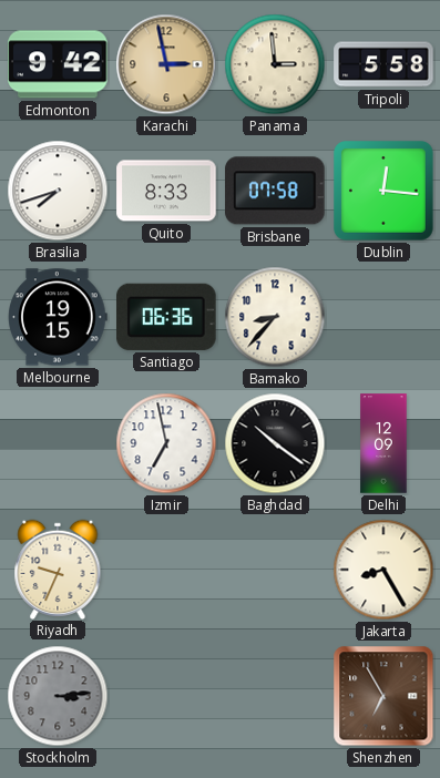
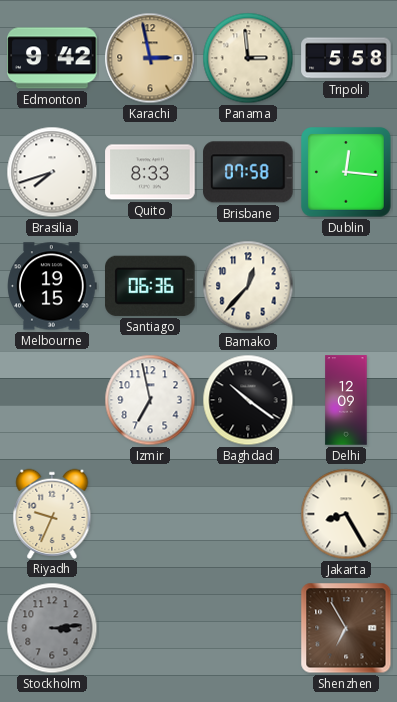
Bamako: 8:37 -> 12:37 (248, 286)
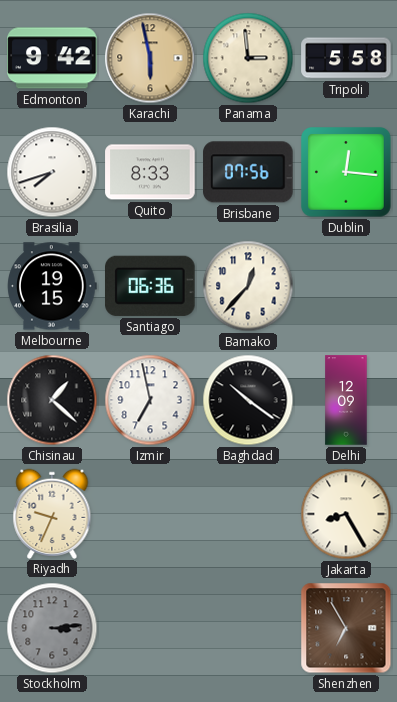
Karachi: 2:58 -> 5:58 (150, 58)
Brisbane: 07:58 -> 07:56 (248, 172)
Chisinau: none -> 1:22 (52, 400)
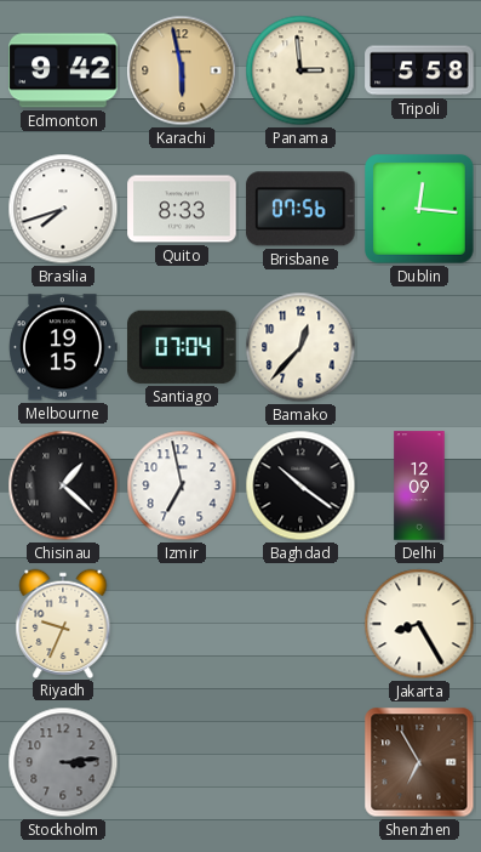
Santiago: 06:36 -> 07:04 (183, 347)
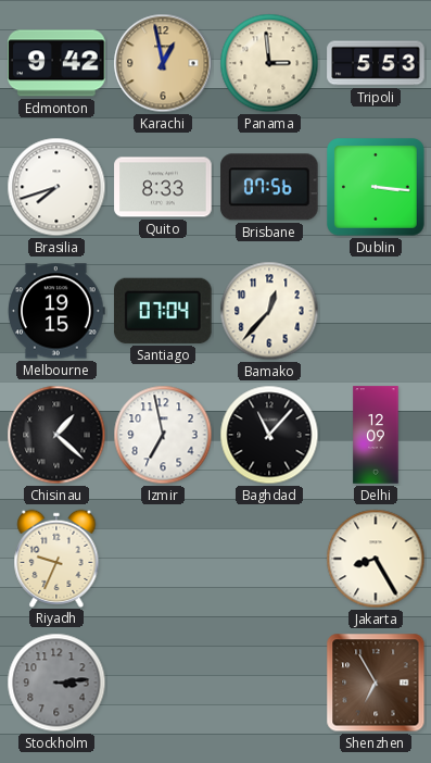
Karachi: 5:58 -> 12:58 (163, 63)
Tripoli: 5:58 -> 5:53 (376, 63)
Dublin: 12:16 -> 3:16 (377, 188)
Baghdad: 10:21 -> 11:07 (269, 435)
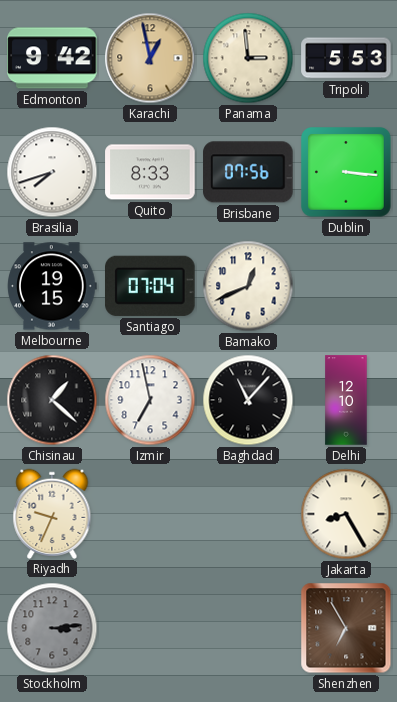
Bamako: 12:37 -> 12:41 (248, 286)
Delhi: 12:09 -> 12:10 (346, 400)
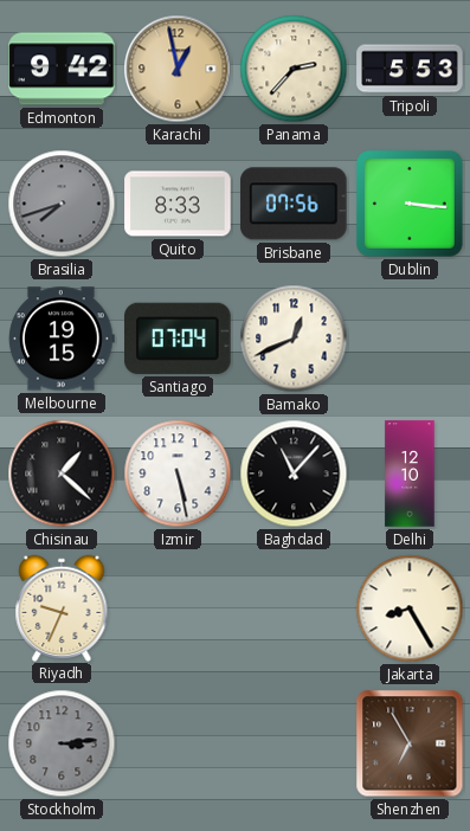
Panama: 2:59 -> 2:37 (294, 69)
Brasilia dial: white -> grey (62, 204)
Izmir: 6:58 -> 5:28 (178, 474)
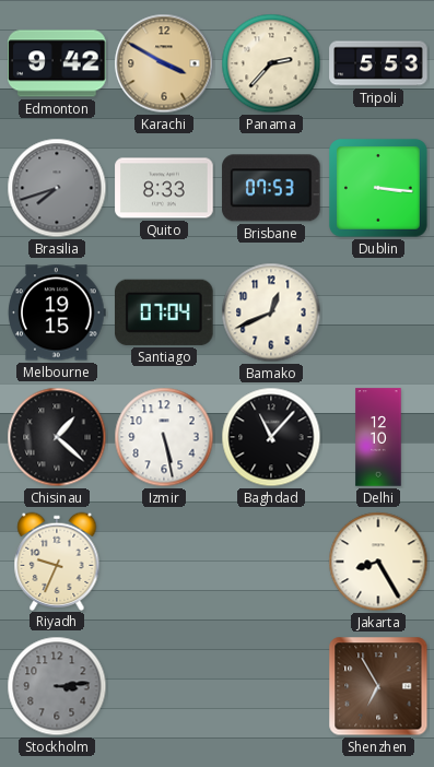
Karachi: 12:58 -> 3:50 (164, 63)
Brisbane: 07:56 -> 07:53 (271, 188)
